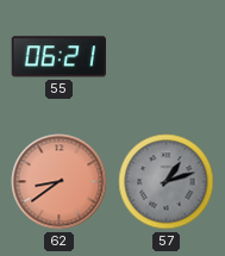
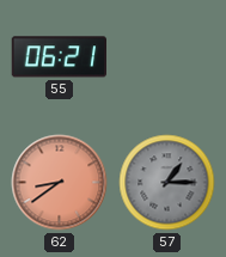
57: 1:12 -> 1:15 (167, 183)
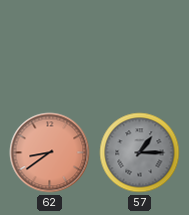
55: 06:21 -> none (59, 57)
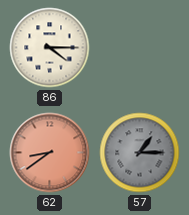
86: none -> 4:15 (50, 48)
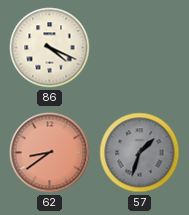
86: 4:15 -> 4:19 (50, 48)
57: 1:15 -> 1:33 (140, 153)
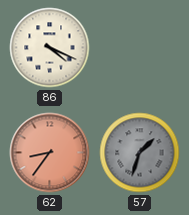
62: 8:39 -> 8:36 (50, 153)
